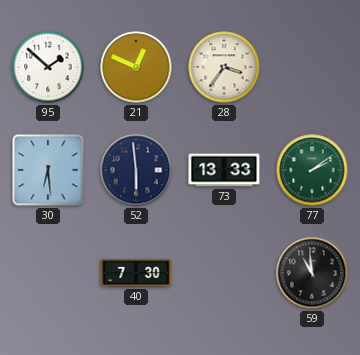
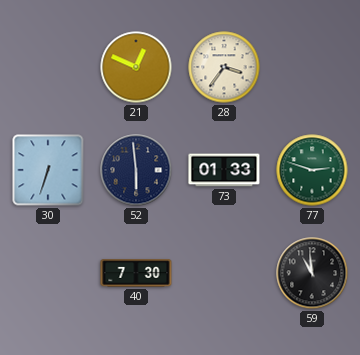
95: 1:52 -> none (48, 67)
30: 6:29 -> 6:33 (48, 170)
73: 13:33 -> 01:33 (224, 170)
77: 2:09 -> 2:48 (312, 170)
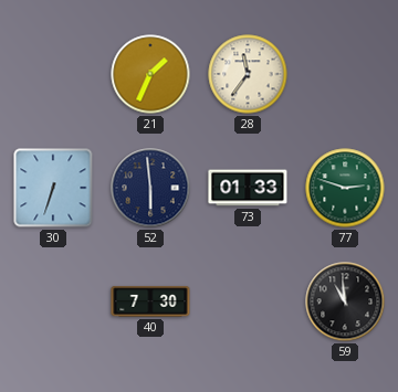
21: 12:49 -> 1:34 (150, 74)
28: 3:36 -> 11:36 (248, 74)
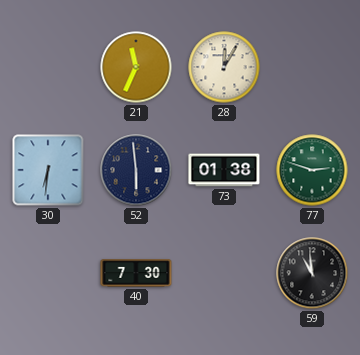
21: 1:34 -> 11:34 (136, 67)
28: 11:36 -> 12:05 (224, 67)
30: 6:33 -> 6:31 (48, 170)
73: 01:33 -> 01:38 (224, 170)
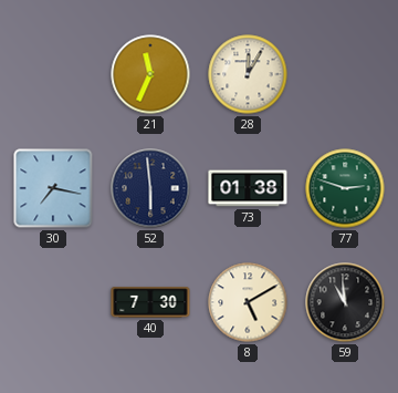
30: 6:31 -> 7:17 (53, 188)
8: none -> 5:10 (248, 302)
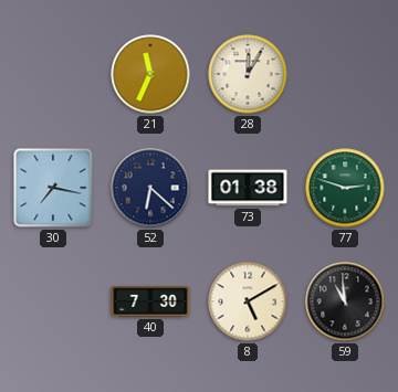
52: 5:59 -> 6:22 (150, 188)
